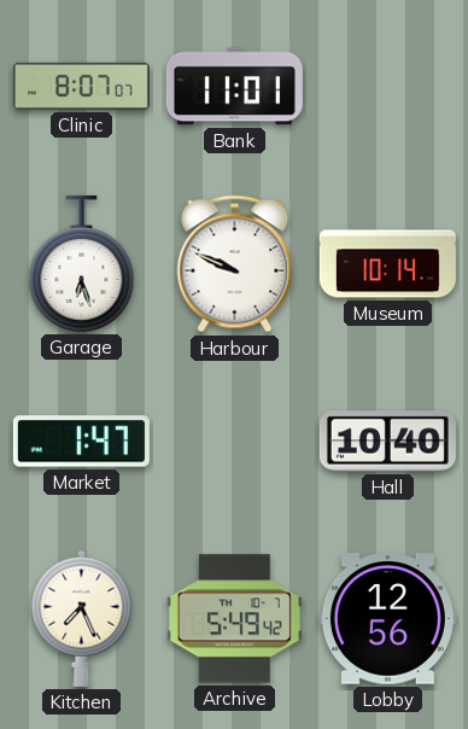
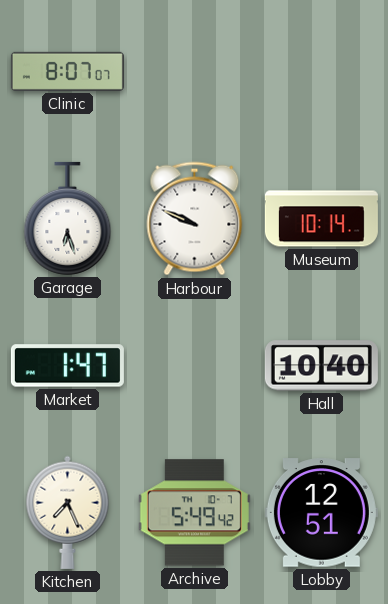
Bank: 11:01 -> none (234, 87)
Lobby: 12:56 -> 12:51 (321, 513)
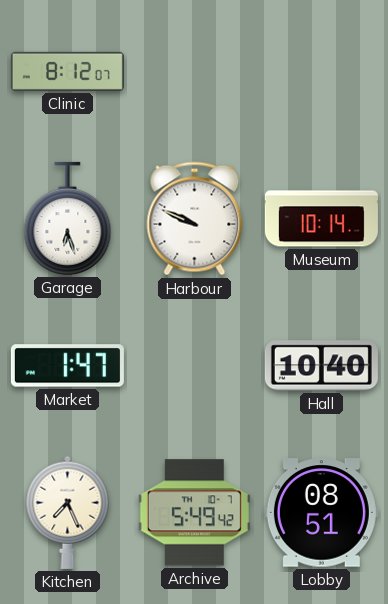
Clinic: 8:07 -> 8:12 (67, 71)
Lobby: 12:51 -> 08:51 (321, 513)
